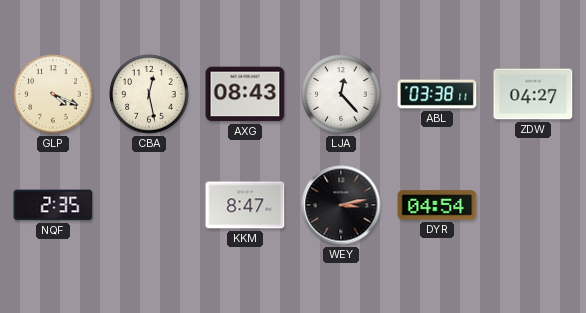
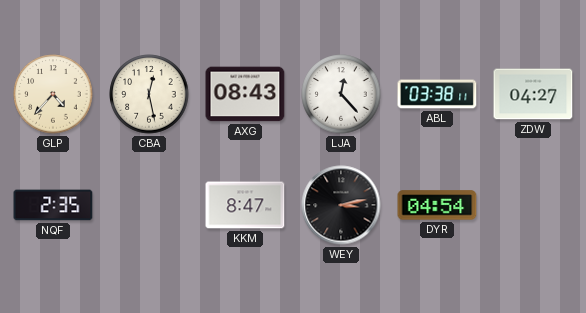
GLP: 4:19 -> 4:37 (53, 94)
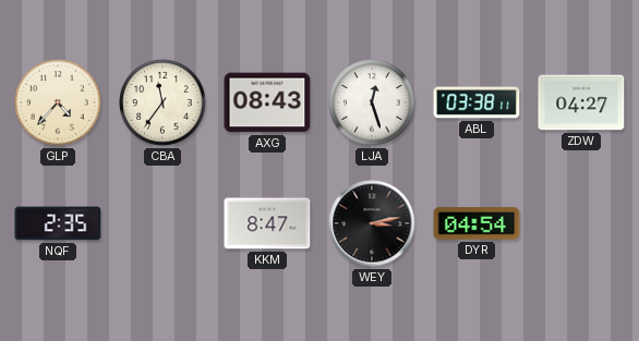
CBA: 12:28 -> 11:36 (162, 102)
LJA: 12:23 -> 12:27 (372, 102)
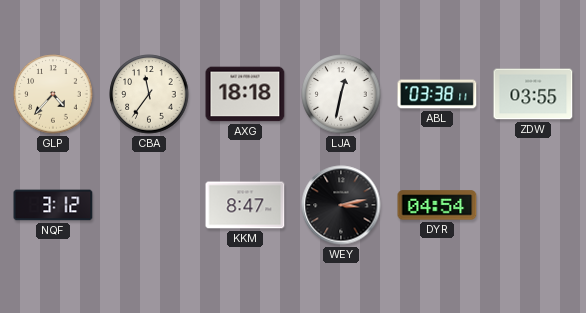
AXG: 08:43 -> 18:18 (245, 94)
LJA: 12:27 -> 12:32 (341, 94)
ZDW: 04:27 -> 03:55 (533, 94)
NQF: 2:35 -> 3:12 (53, 205)
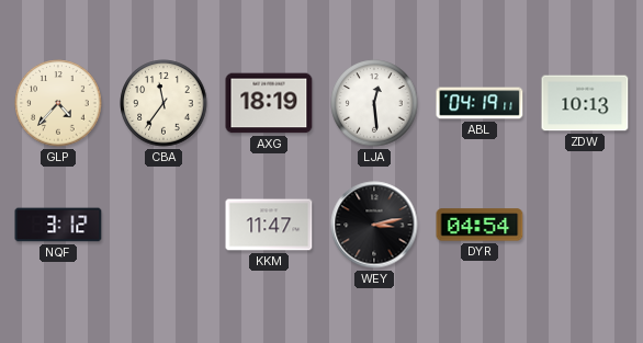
AXG: 18:18 -> 18:19 (269, 103)
LJA: 12:32 -> 12:29 (374, 103)
ABL: 03:38 -> 04:19 (480, 103)
ZDW: 03:55 -> 10:13 (585, 103)
KKM: 8:47 -> 11:47 (269, 225)
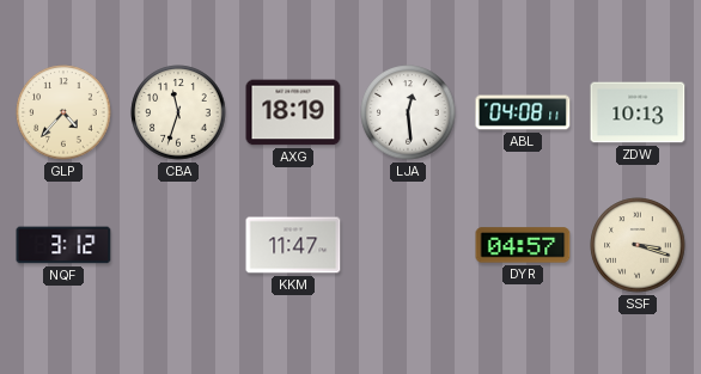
CBA: 11:36 -> 11:33 (178, 112)
ABL: 04:19 -> 04:08 (523, 112)
WEY: 3:13 -> none (374, 225)
DYR: 04:54 -> 04:57 (523, 245)
SSF: none -> 3:18 (638, 245)
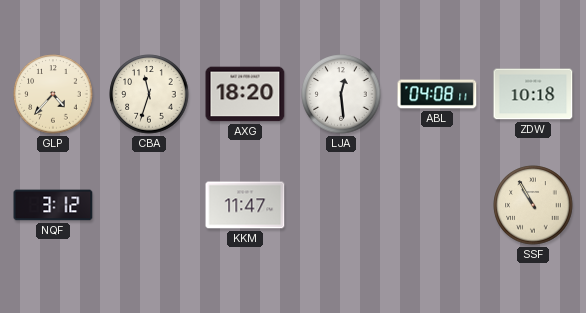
AXG: 18:19 -> 18:20 (245, 94)
ZDW: 10:13 -> 10:18 (533, 94)
DYR: 04:57 -> none (523, 245)
SSF: 3:18 -> 10:55 (533, 205)
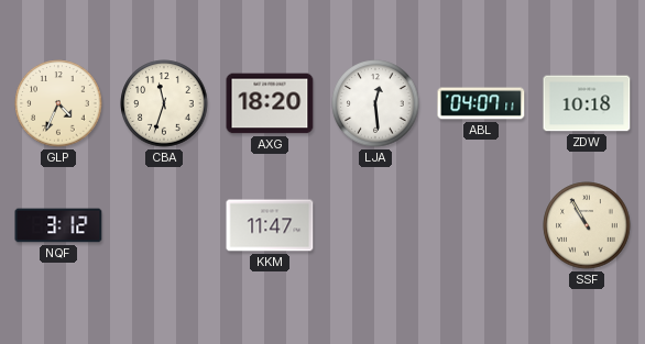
GLP: 4:37 -> 4:34 (58, 103)
ABL: 04:08 -> 04:07 (481, 103)
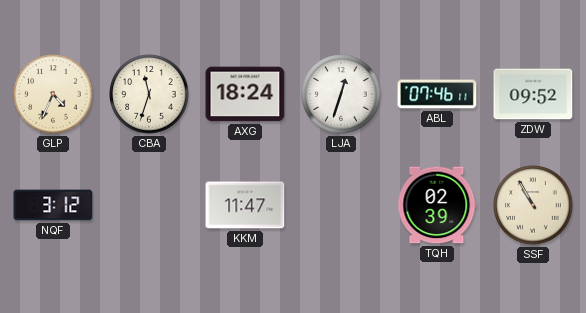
AXG: 18:20 -> 18:24 (245, 94)
LJA: 12:29 -> 12:33 (341, 94)
ABL: 04:07 -> 07:46 (437, 94)
ZDW: 10:18 -> 09:52 (533, 94)
TQH: none -> 02:39 (437, 205)
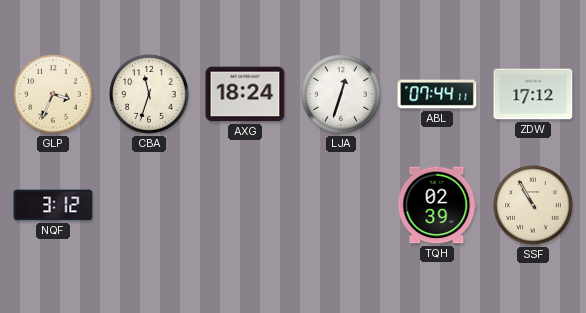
GLP: 4:34 -> 3:34 (53, 94)
ABL: 07:46 -> 07:44 (437, 94)
ZDW: 09:52 -> 17:12 (533, 94)
KKM: 11:47 -> none (245, 205)
